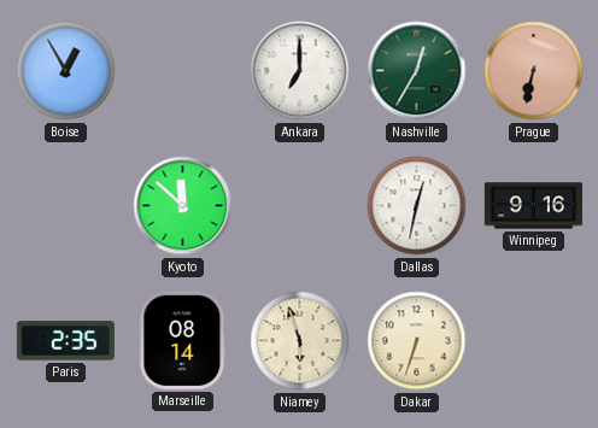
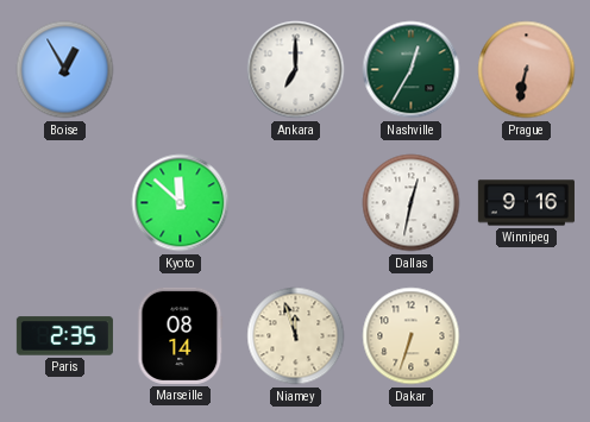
Niamey: 5:57 -> 11:57 (296, 336)
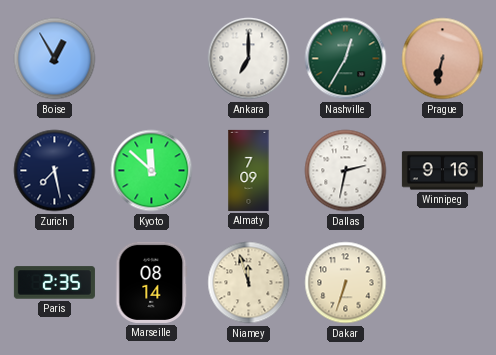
Zurich: none -> 7:28 (55, 171)
Almaty: none -> 7:09 (249, 170)
Dallas: 12:32 -> 2:32 (346, 171)
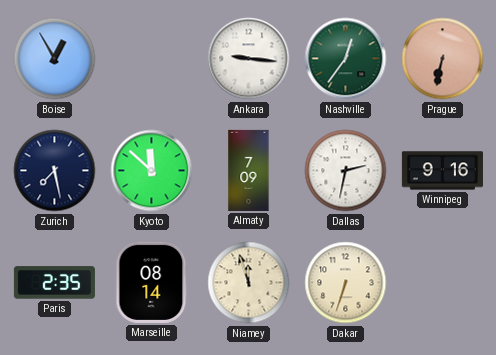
Ankara: 7:00 -> 9:16 (249, 59)
Nashville: 12:35 -> 12:36 (346, 59)
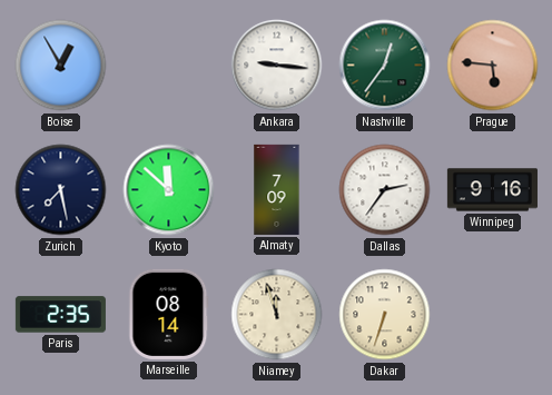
Prague: 6:32 -> 5:46 (493, 66)
Dallas: 2:32 -> 2:36 (385, 190)
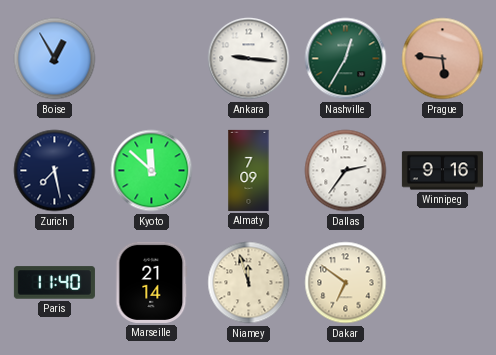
Nashville: 12:36 -> 12:35 (346, 59)
Paris: 2:35 -> 11:40 (54, 283)
Marseille: 08:14 -> 21:14 (152, 282)
Dakar: 6:33 -> 6:51 (346, 283)
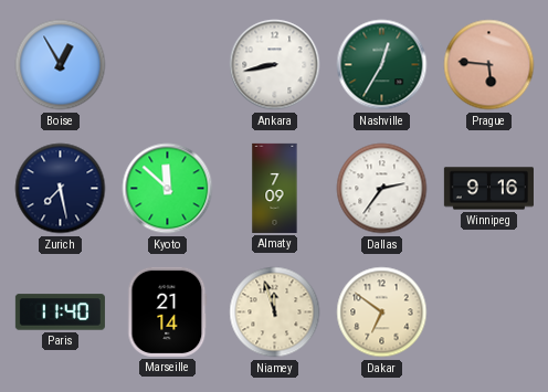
Ankara: 9:16 -> 8:43 (275, 65)
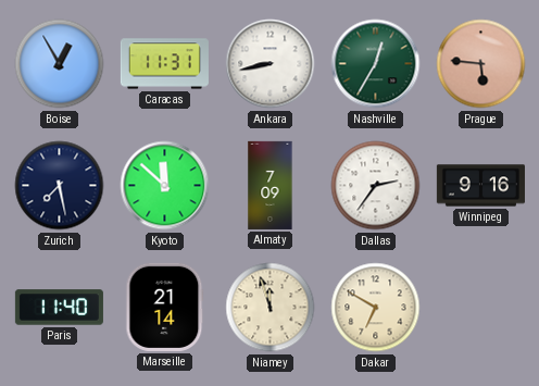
Caracas: none -> 11:31 (164, 64)
Dakar: 6:51 -> 6:50 (376, 308)
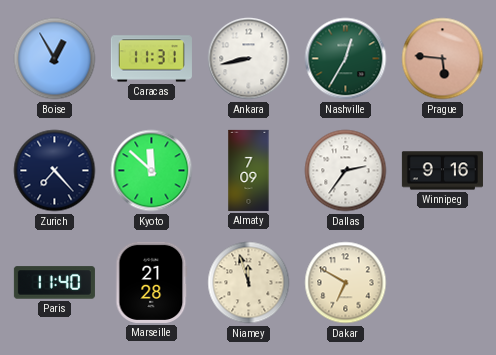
Zurich: 7:28 -> 7:23 (55, 171)
Marseille: 21:14 -> 21:28 (152, 282)
